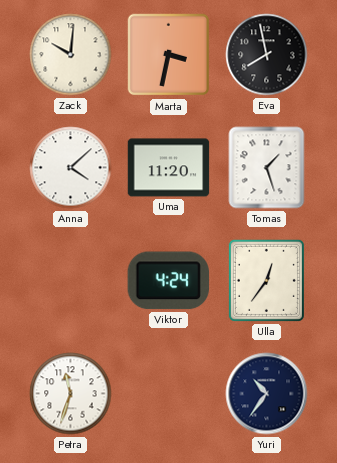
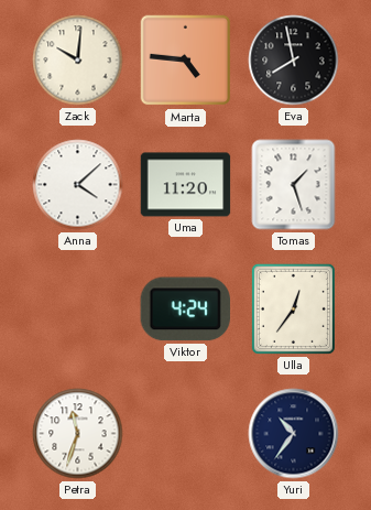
Marta: 3:32 -> 4:46 (186, 61)
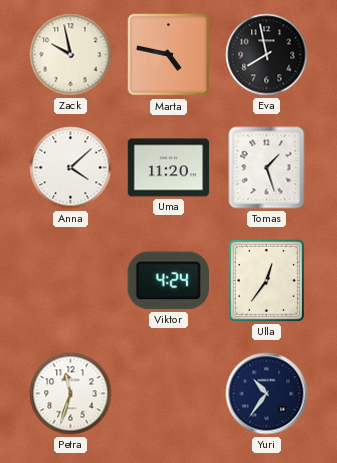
Zack: 10:01 -> 9:58 (71, 55)
Marta: 4:46 -> 4:47 (169, 55)
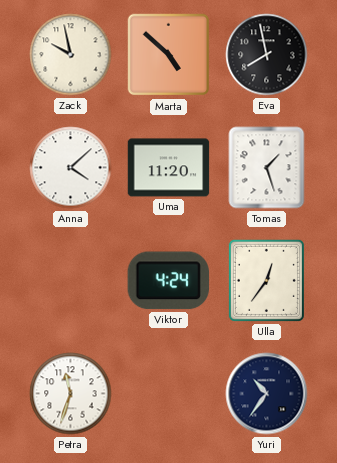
Marta: 4:47 -> 4:52 (169, 55)
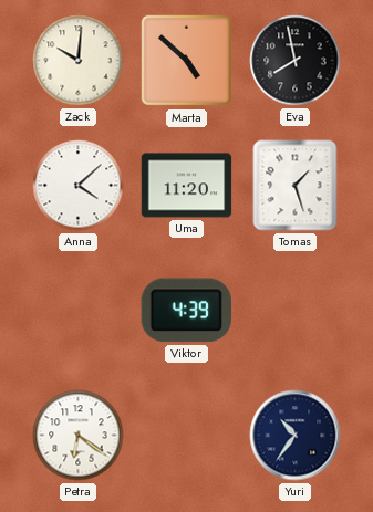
Zack: 9:58 -> 10:01 (79, 61)
Viktor: 4:24 -> 4:39 (186, 311)
Ulla: 12:36 -> none (266, 280)
Petra: 11:33 -> 6:21 (79, 436)
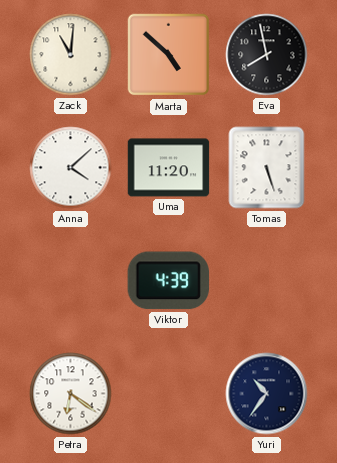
Zack: 10:01 -> 11:01 (71, 55)
Tomas: 1:27 -> 5:27 (267, 168)
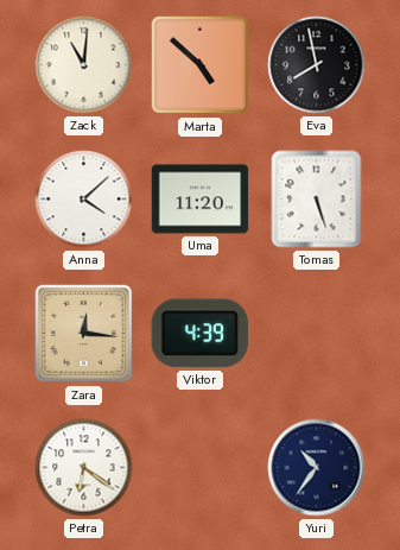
Zara: none -> 12:16 (84, 334)
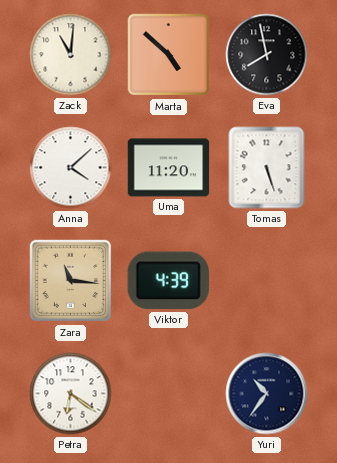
Zara: 12:16 -> 11:16 (71, 281)
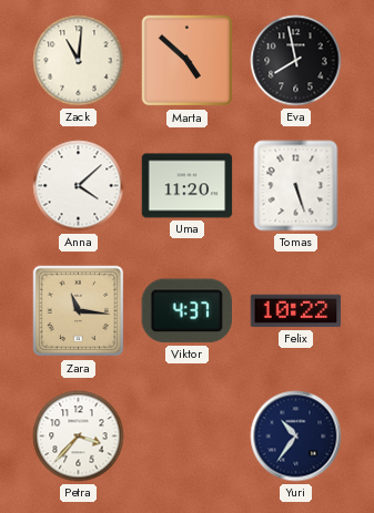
Viktor: 4:39 -> 4:37 (186, 311)
Felix: none -> 10:22 (296, 311)
Petra: 6:21 -> 3:37 (79, 437)
